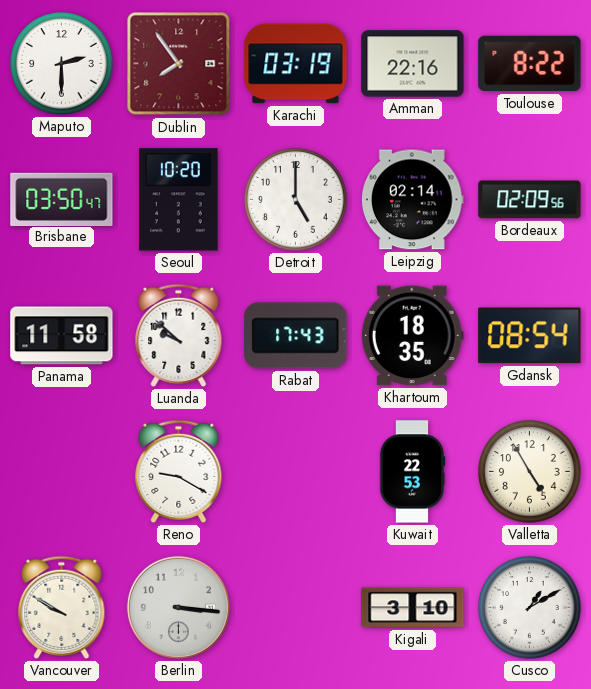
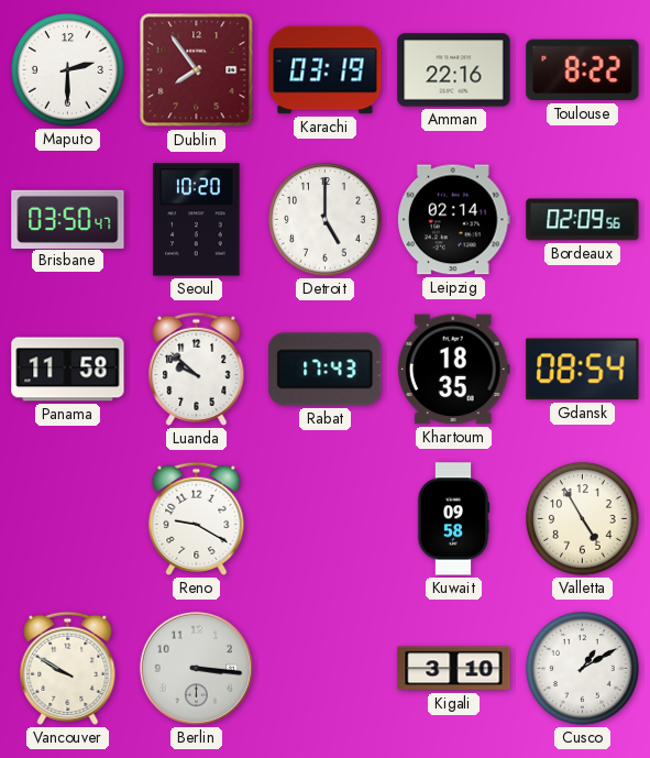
Kuwait: 22:53 -> 09:58 (453, 519)
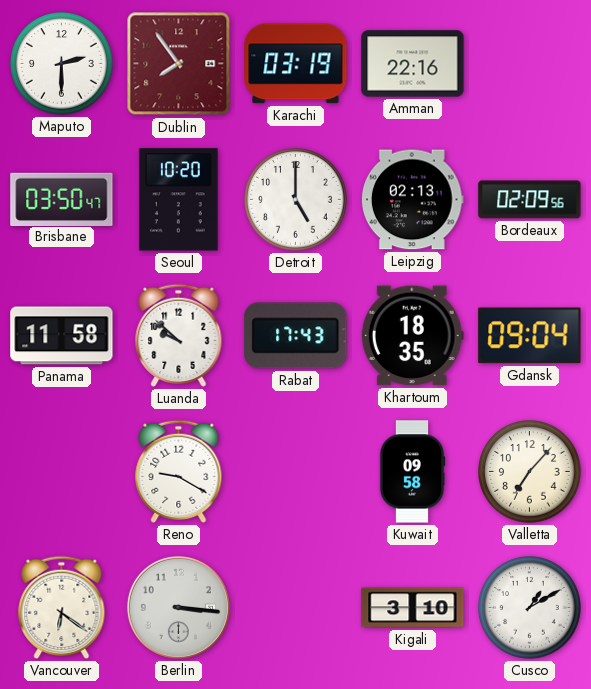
Toulouse: 8:22 -> none (583, 70)
Leipzig: 02:14 -> 02:13 (413, 200)
Gdansk: 08:54 -> 09:04 (530, 336)
Valletta: 4:55 -> 7:07 (530, 472)
Vancouver: 9:50 -> 6:21 (62, 607)
